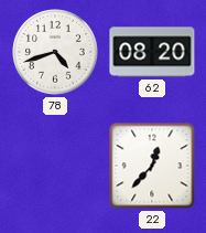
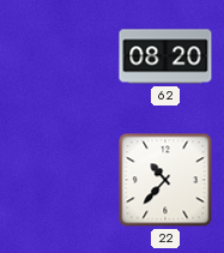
78: 4:42 -> none (56, 53)
22: 12:37 -> 10:37 (165, 180)
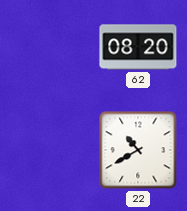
22: 10:37 -> 10:40 (138, 150)
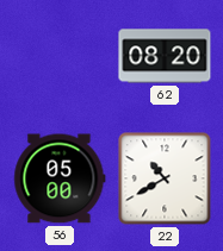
56: none -> 05:00 (60, 178)
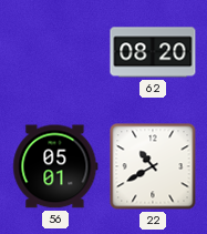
56: 05:00 -> 05:01 (55, 166)
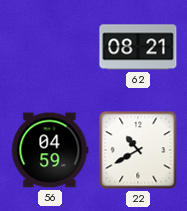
62: 08:20 -> 08:21 (138, 47)
56: 05:01 -> 04:59 (50, 150)
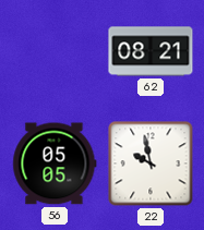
56: 04:59 -> 05:05 (55, 164)
22: 10:40 -> 9:58 (151, 164)
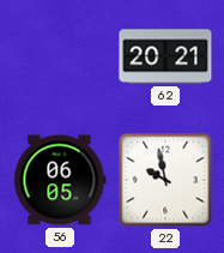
62: 08:21 -> 20:21 (165, 56)
56: 05:05 -> 06:05 (60, 180)
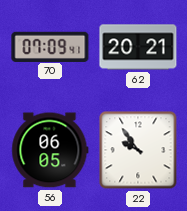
70: none -> 07:09 (50, 46)
22: 9:58 -> 9:54 (138, 150)
